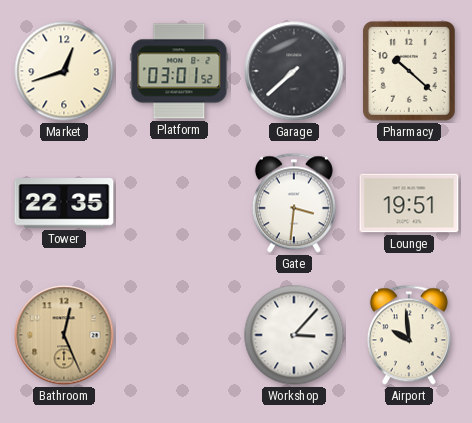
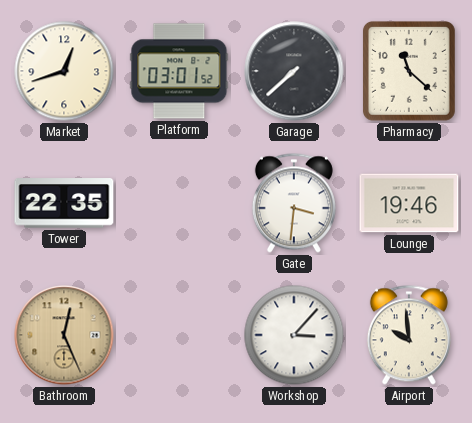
Pharmacy: 10:22 -> 11:22 (409, 71)
Lounge: 19:51 -> 19:46 (409, 203)
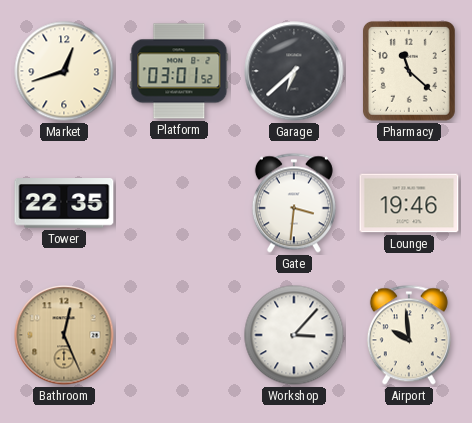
Garage: 7:38 -> 6:38 (294, 71)
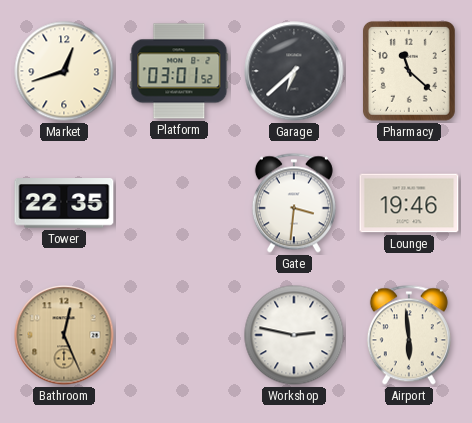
Workshop: 3:07 -> 2:47 (294, 335)
Airport: 9:59 -> 5:59 (409, 335)
